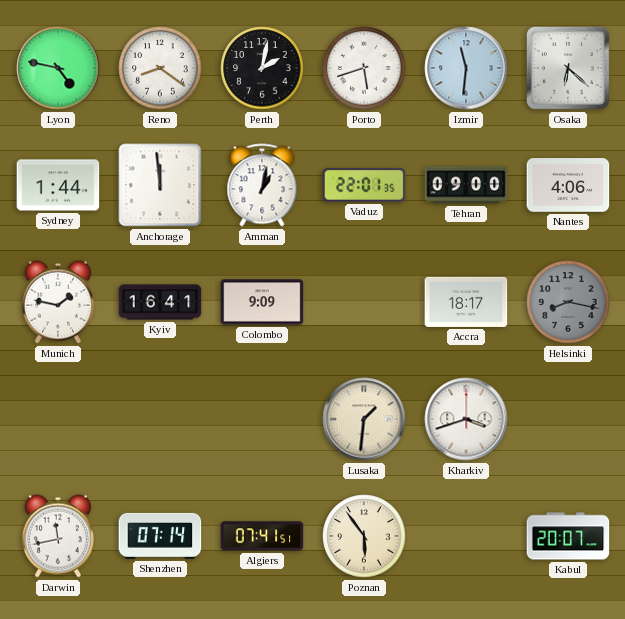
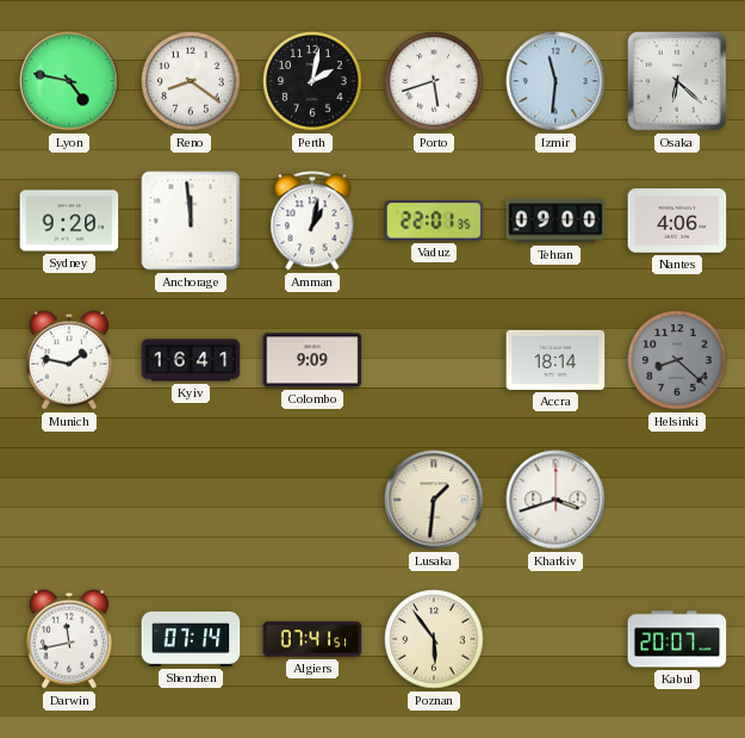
Sydney: 1:44 -> 9:20 (69, 221)
Accra: 18:17 -> 18:14 (555, 360)
Helsinki: 8:17 -> 8:22 (677, 360)
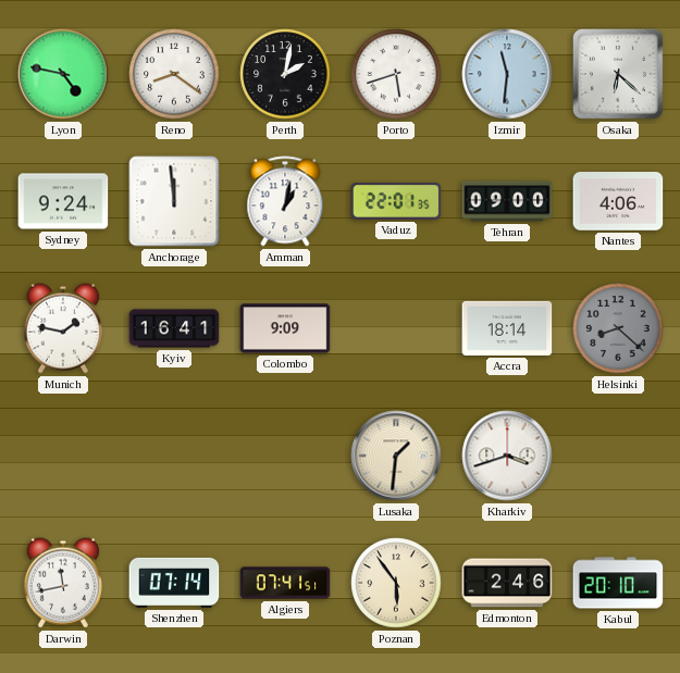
Sydney: 9:20 -> 9:24 (63, 201)
Edmonton: none -> 2:46 (507, 583)
Kabul: 20:07 -> 20:10 (618, 583)
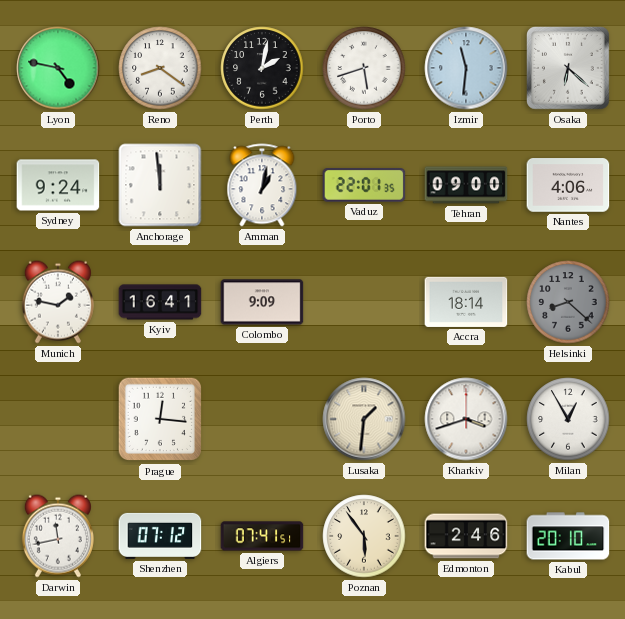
Prague: none -> 12:16 (160, 419)
Milan: none -> 12:55 (568, 419)
Shenzhen: 07:14 -> 07:12 (160, 536)
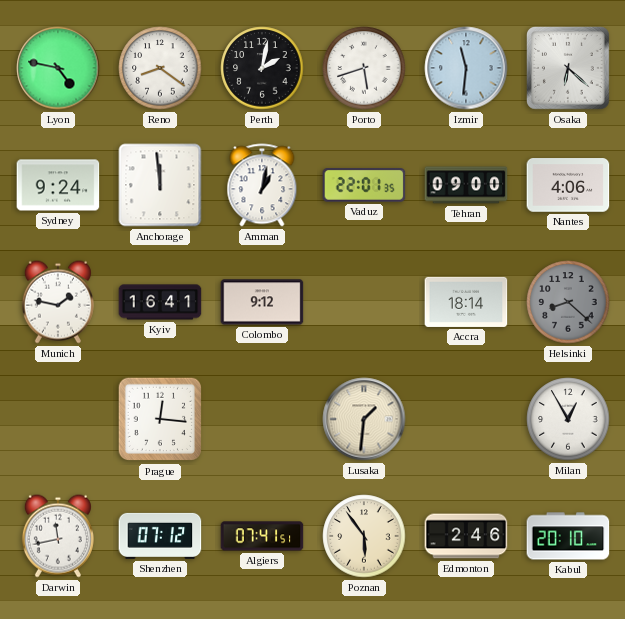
Colombo: 9:09 -> 9:12 (262, 302)
Kharkiv: 3:42 -> none (466, 419)
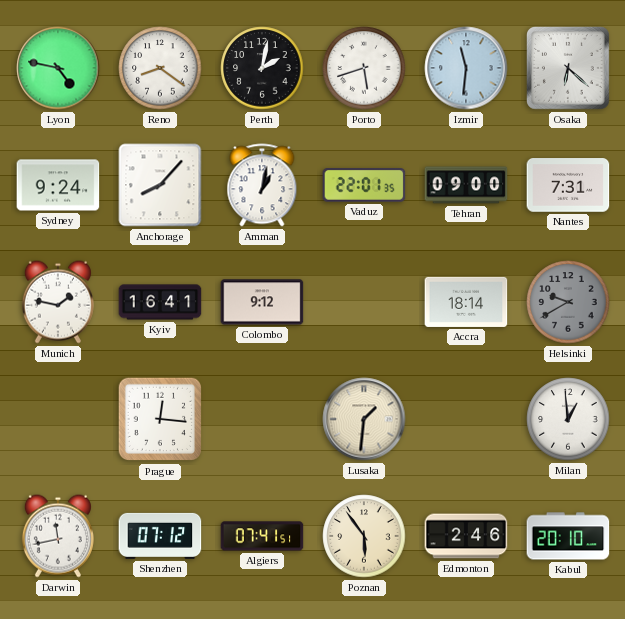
Anchorage: 11:59 -> 8:07 (160, 185)
Nantes: 4:06 -> 7:31 (568, 185)
Helsinki: 8:22 -> 9:40 (568, 302)
Milan: 12:55 -> 12:59 (568, 419)
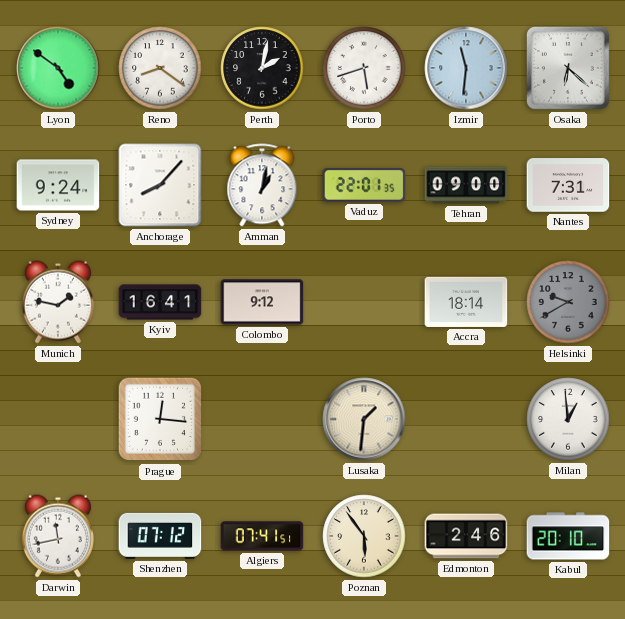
Lyon: 4:47 -> 4:51 (58, 68)
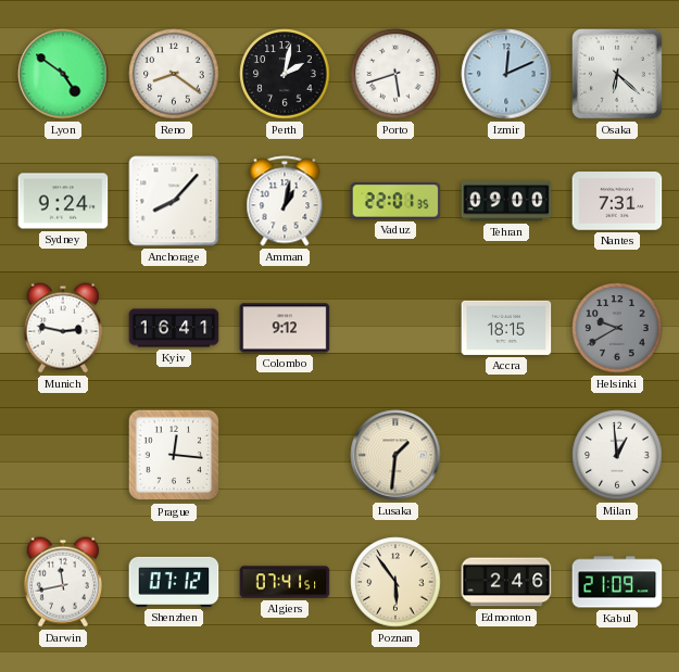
Izmir: 11:31 -> 12:11 (506, 74)
Munich: 1:47 -> 2:47 (63, 328)
Accra: 18:14 -> 18:15 (506, 328)
Kabul: 20:10 -> 21:09 (617, 582)
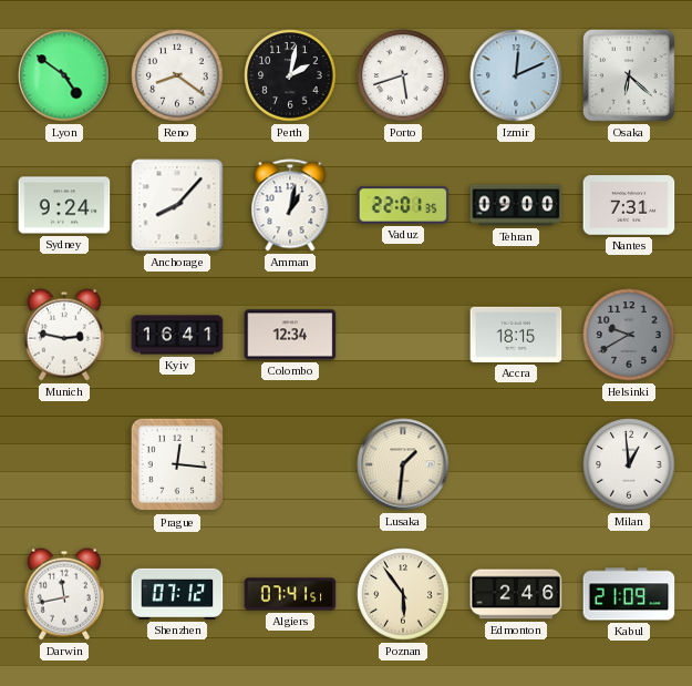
Colombo: 9:12 -> 12:34 (290, 335)
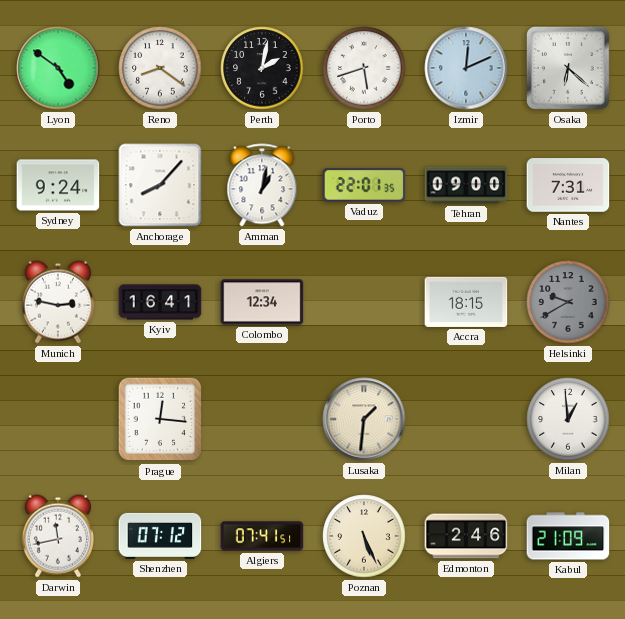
Poznan: 5:54 -> 5:26 (364, 536)
